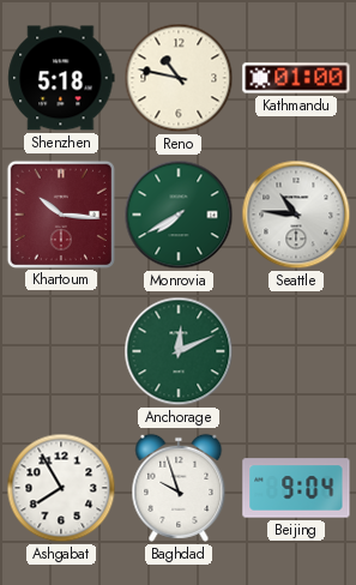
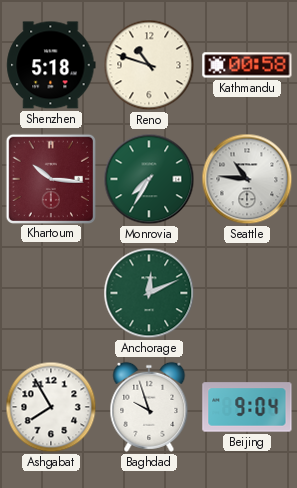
Reno: 10:47 -> 10:48 (149, 65)
Kathmandu: 01:00 -> 00:58 (247, 65)
Monrovia: 7:40 -> 7:35 (149, 179)
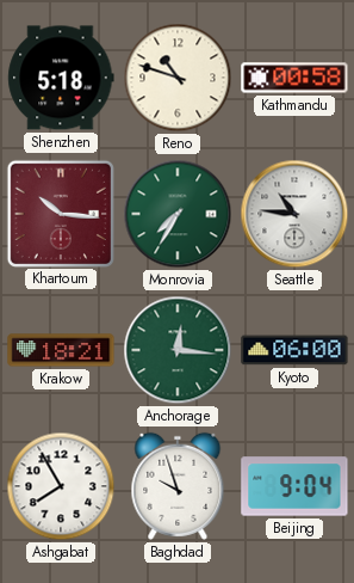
Krakow: none -> 18:21 (61, 350)
Anchorage: 12:11 -> 12:16 (178, 350)
Kyoto: none -> 06:00 (294, 350)
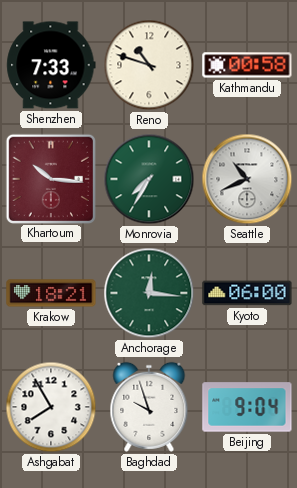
Shenzhen: 5:18 -> 7:33 (51, 65)
Seattle: 10:46 -> 10:41 (247, 179)
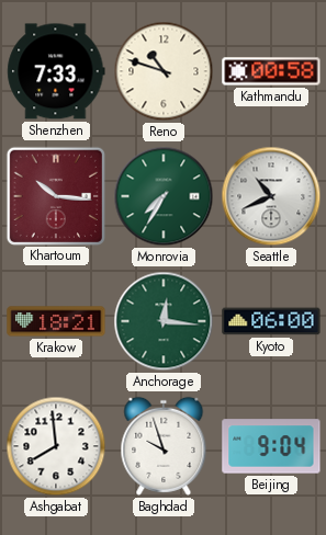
Ashgabat: 7:55 -> 7:59 (56, 446)
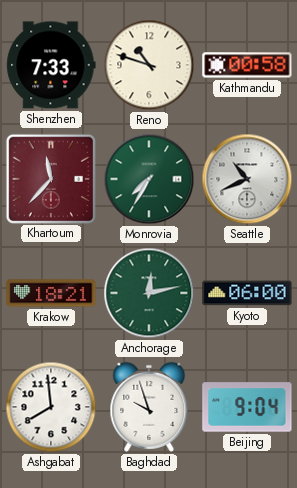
Khartoum: 10:16 -> 11:37 (50, 178)
Anchorage: 12:16 -> 12:13 (149, 293)
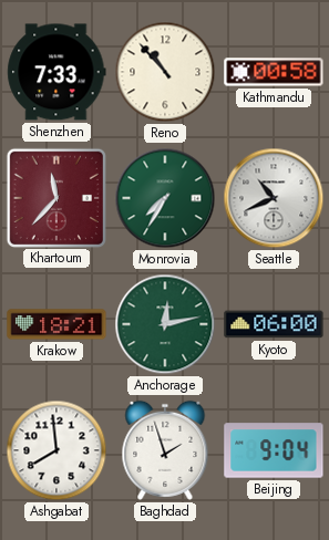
Reno: 10:48 -> 10:53 (165, 72)
Baghdad: 9:57 -> 1:57 (165, 450)
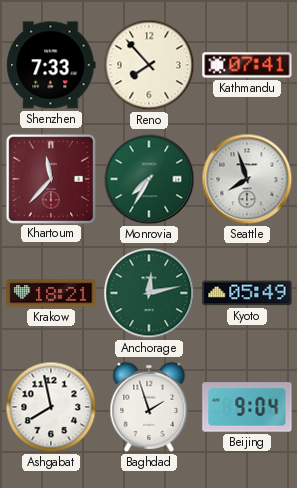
Reno: 10:53 -> 7:53 (149, 65)
Kathmandu: 00:58 -> 07:41 (247, 65)
Seattle: 10:41 -> 7:57 (247, 179)
Kyoto: 06:00 -> 05:49 (247, 293)
Ashgabat: 7:59 -> 7:58 (51, 407)
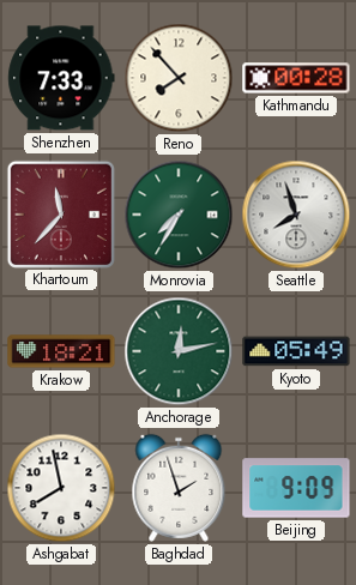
Kathmandu: 07:41 -> 00:28 (296, 78)
Beijing: 9:04 -> 9:09 (296, 488)
